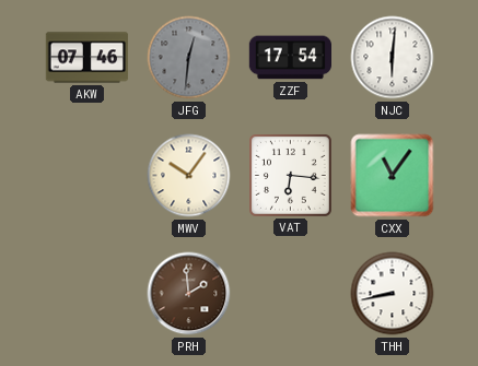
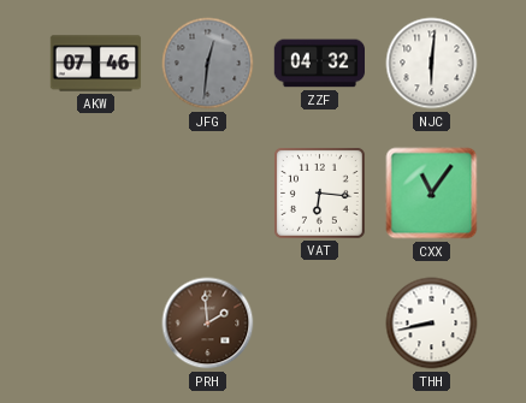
ZZF: 17:54 -> 04:32 (320, 64)
MWV: 10:06 -> none (189, 176)
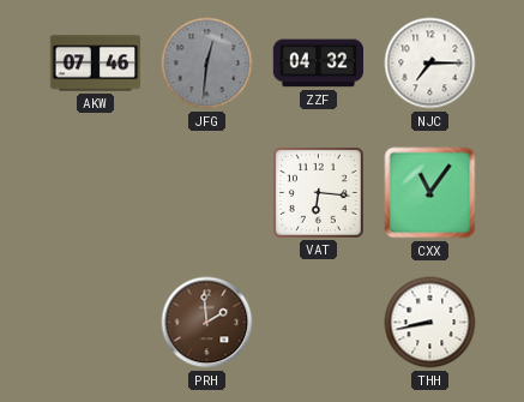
NJC: 6:01 -> 7:15 (430, 64)
